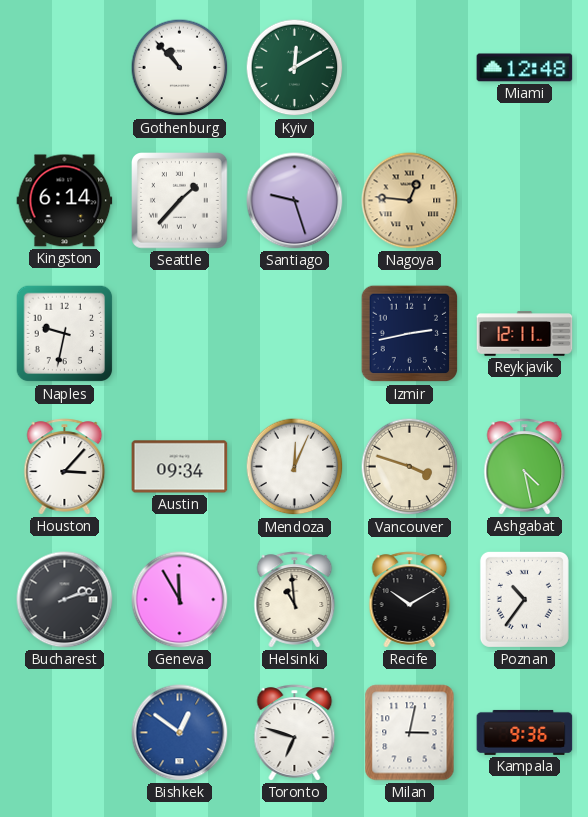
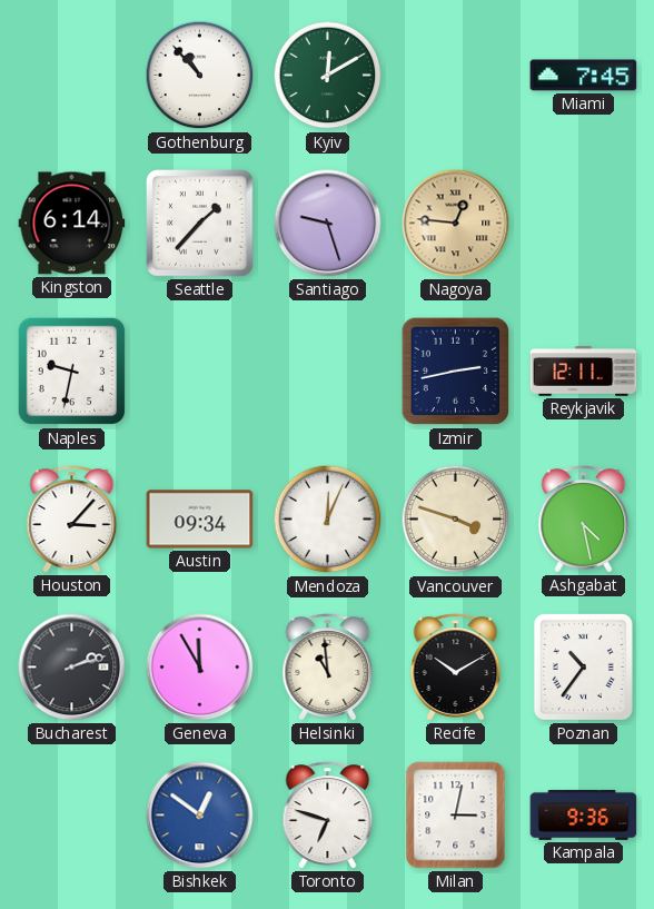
Miami: 12:48 -> 7:45 (584, 76)
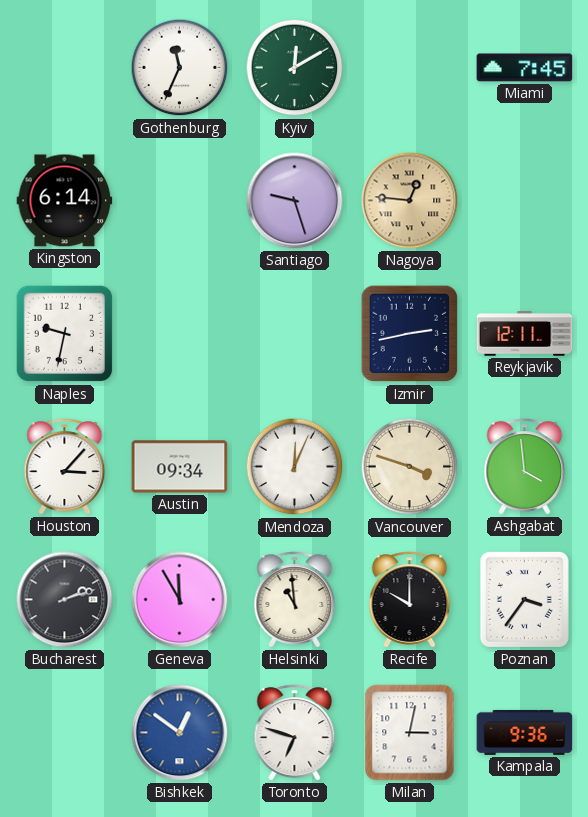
Gothenburg: 10:53 -> 11:34 (180, 68)
Seattle: 1:37 -> none (200, 224)
Ashgabat: 4:28 -> 3:59 (525, 467)
Recife: 10:10 -> 10:00 (410, 600)
Poznan: 10:36 -> 3:36 (524, 599)
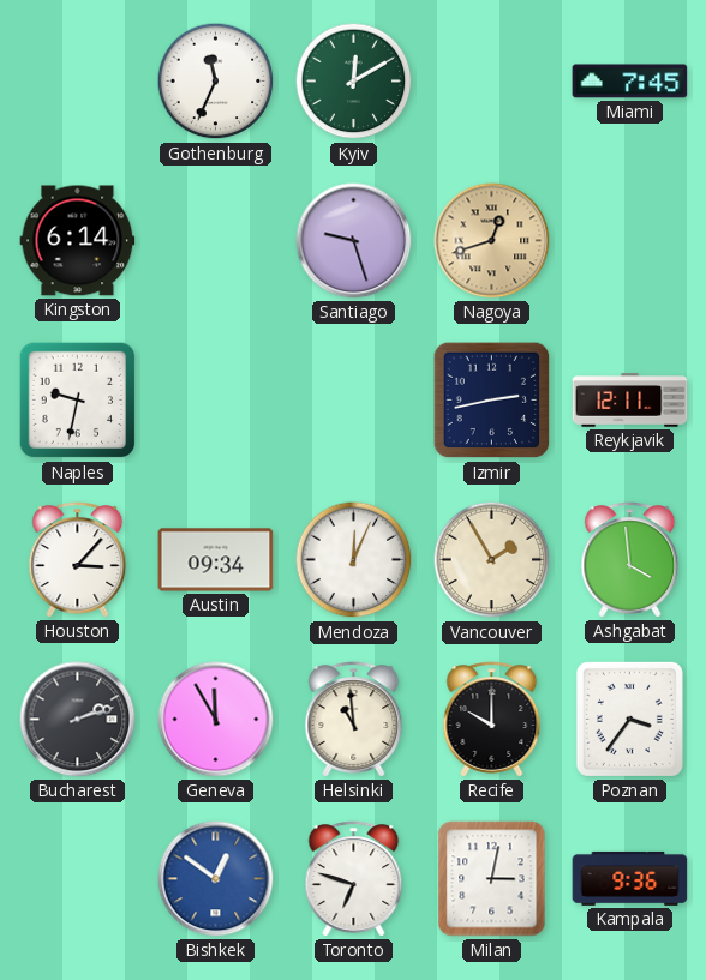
Nagoya: 12:46 -> 12:42 (492, 241)
Vancouver: 3:48 -> 1:55 (492, 560)
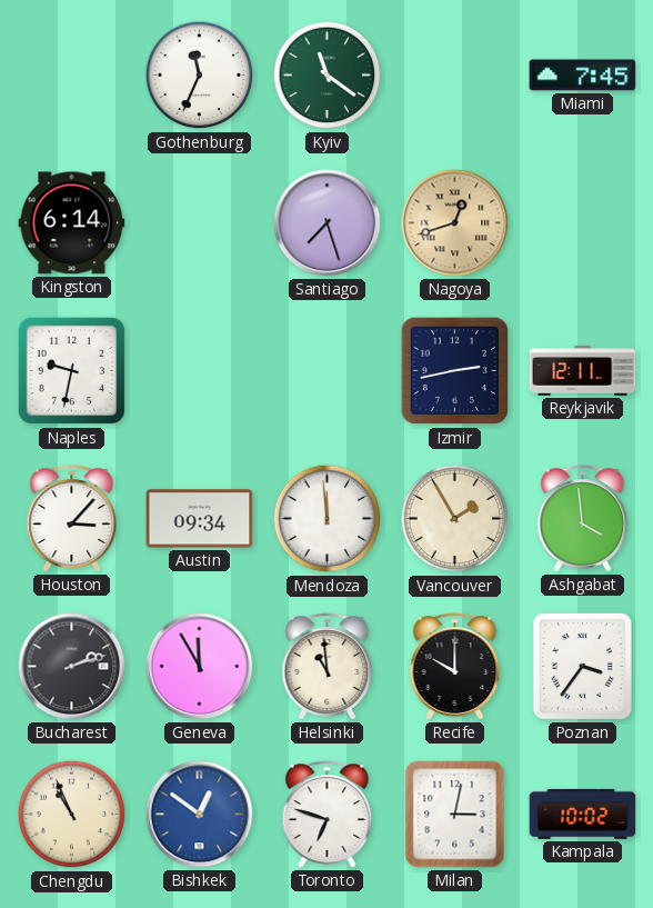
Kyiv: 12:10 -> 11:21 (328, 76)
Santiago: 9:27 -> 7:27 (328, 223)
Mendoza: 12:04 -> 11:59 (328, 519)
Chengdu: none -> 10:56 (72, 815)
Kampala: 9:36 -> 10:02 (583, 814)
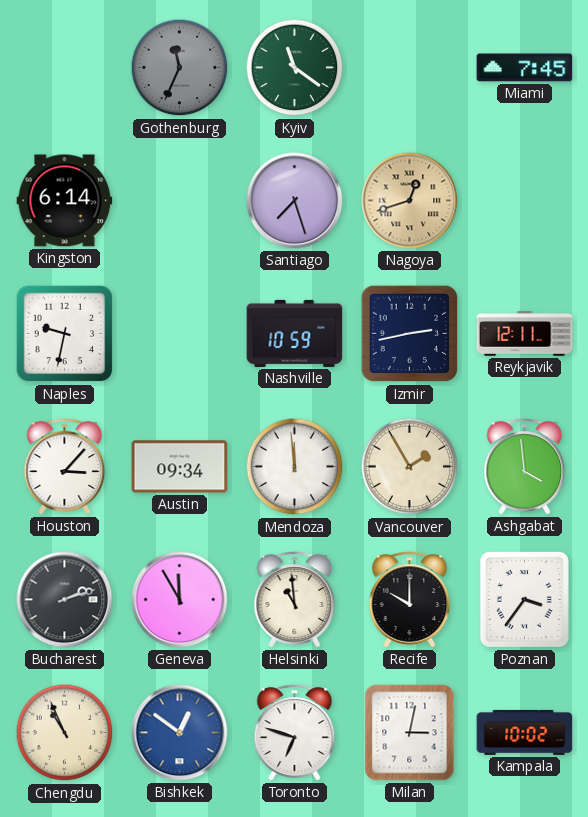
Gothenburg dial: white -> grey (180, 68)
Nashville: none -> 10:59 (295, 333)
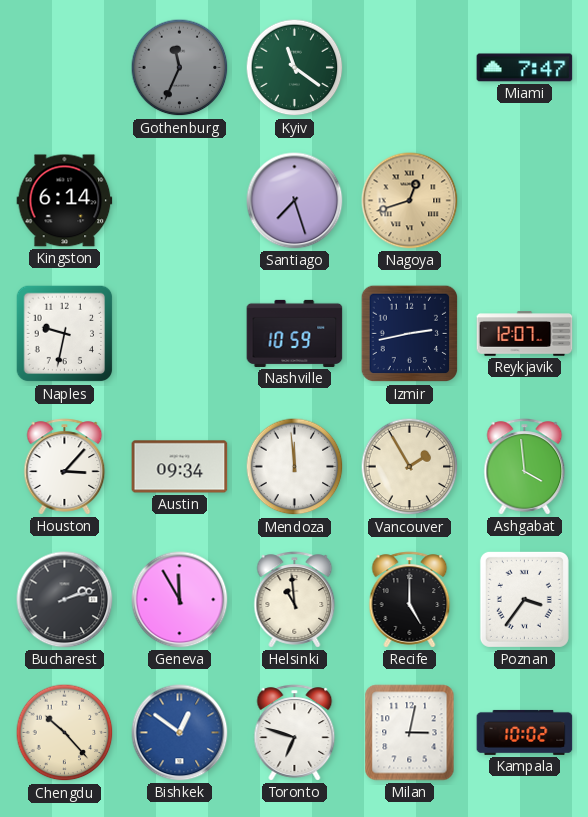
Miami: 7:45 -> 7:47 (525, 68)
Reykjavik: 12:11 -> 12:07 (525, 334)
Recife: 10:00 -> 5:00 (410, 600)
Chengdu: 10:56 -> 10:23 (65, 733)
